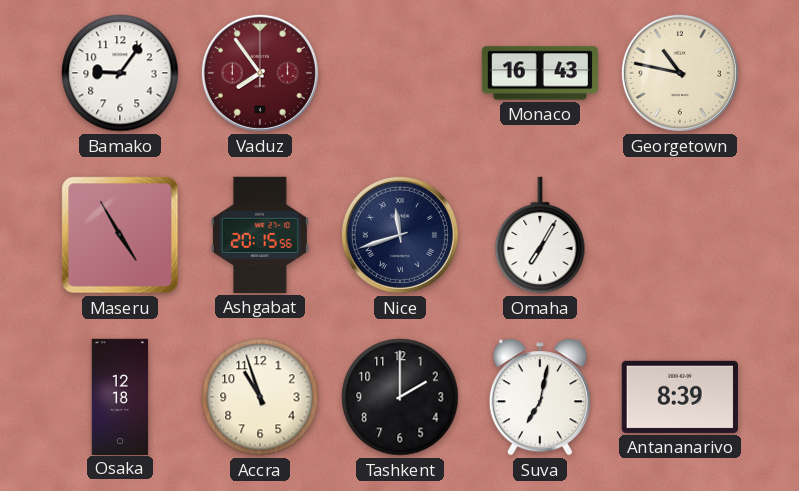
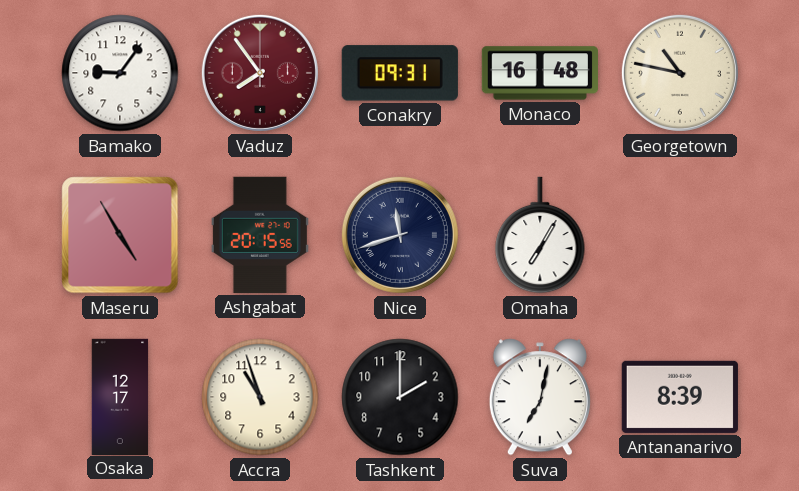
Conakry: none -> 09:31 (400, 73)
Monaco: 16:43 -> 16:48 (540, 73)
Osaka: 12:18 -> 12:17 (120, 396)
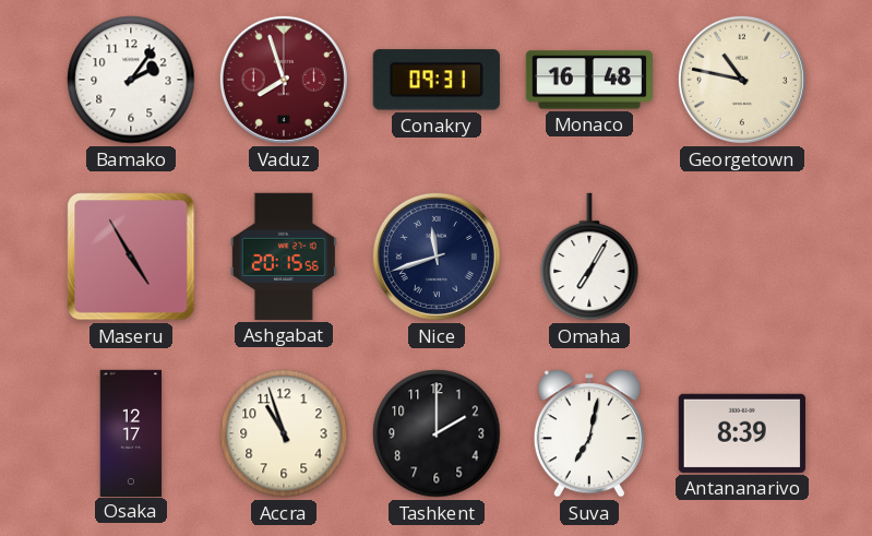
Bamako: 9:06 -> 2:06 (131, 80)
Vaduz: 7:54 -> 7:57 (284, 80)
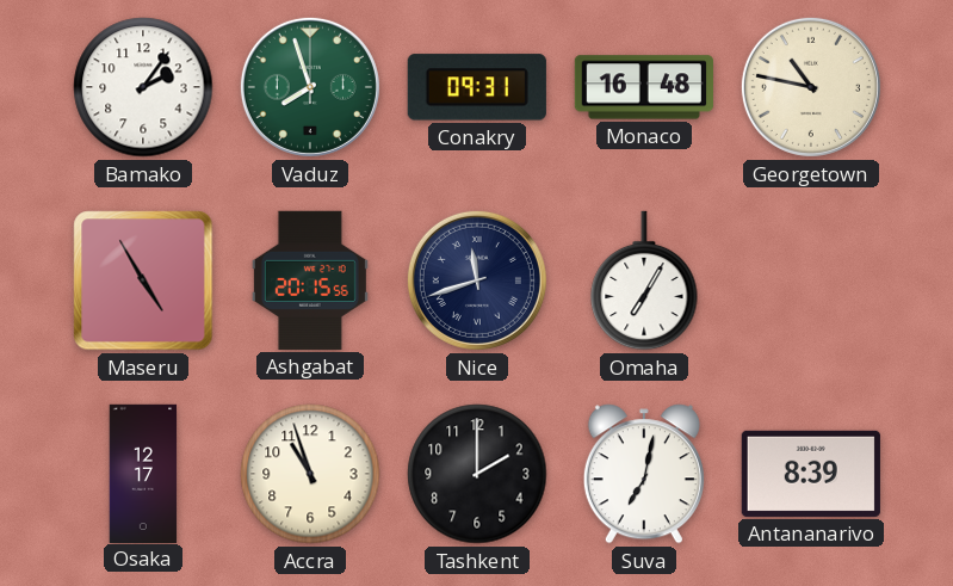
Vaduz dial: burgundy -> green (310, 87)
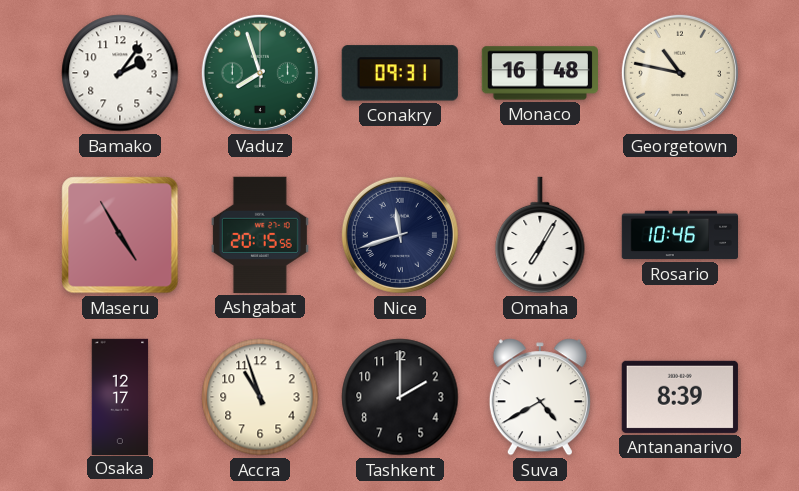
Rosario: none -> 10:46 (679, 235)
Suva: 7:02 -> 4:40 (540, 397)
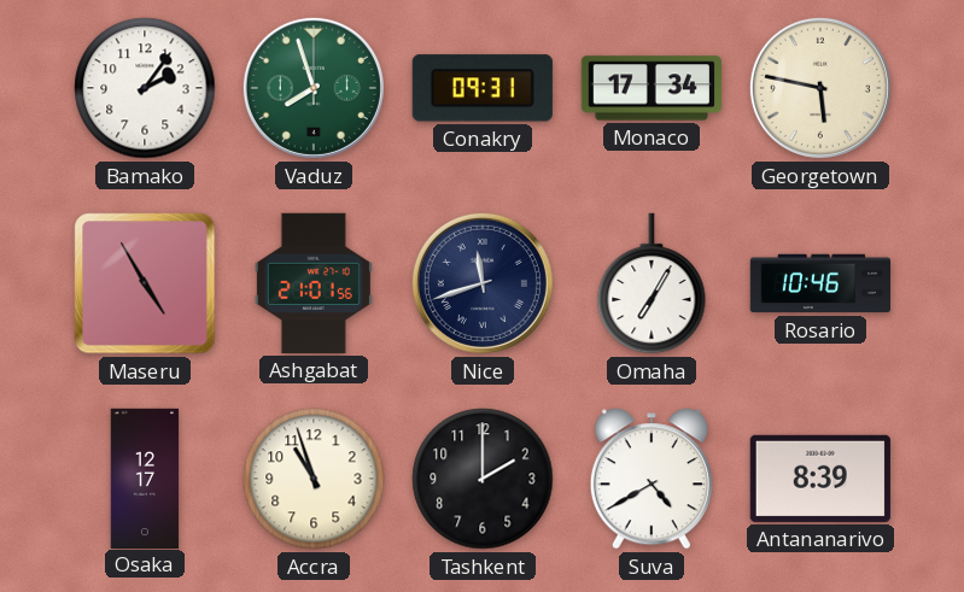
Monaco: 16:48 -> 17:34 (652, 88)
Georgetown: 10:47 -> 5:47 (820, 88)
Ashgabat: 20:15 -> 21:01 (314, 283)
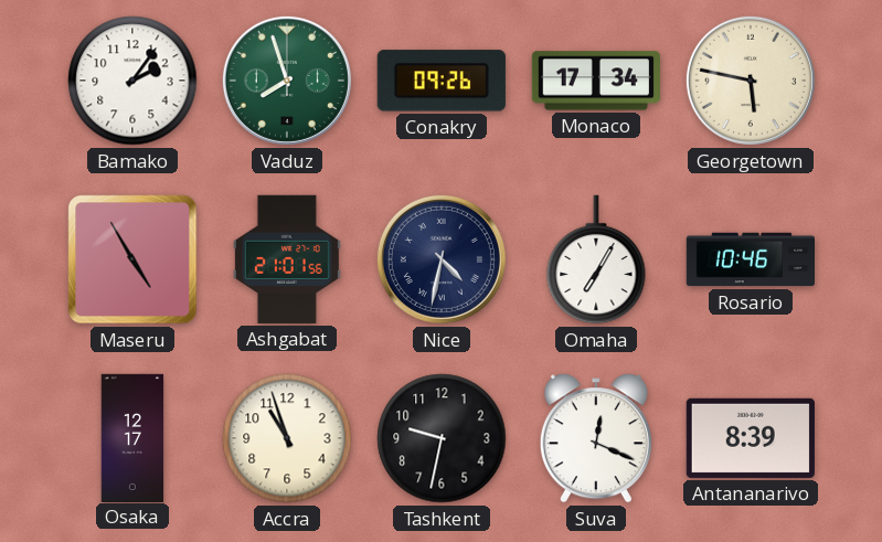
Conakry: 09:31 -> 09:26 (442, 81)
Nice: 11:42 -> 4:32 (442, 259)
Tashkent: 2:00 -> 9:32 (442, 438)
Suva: 4:40 -> 12:19 (596, 438)
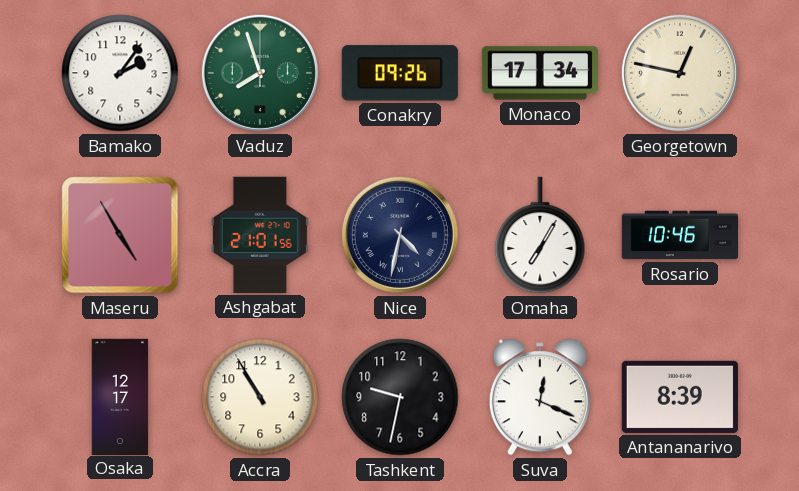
Georgetown: 5:47 -> 12:47 (680, 73)
Accra: 10:57 -> 10:55 (260, 397)
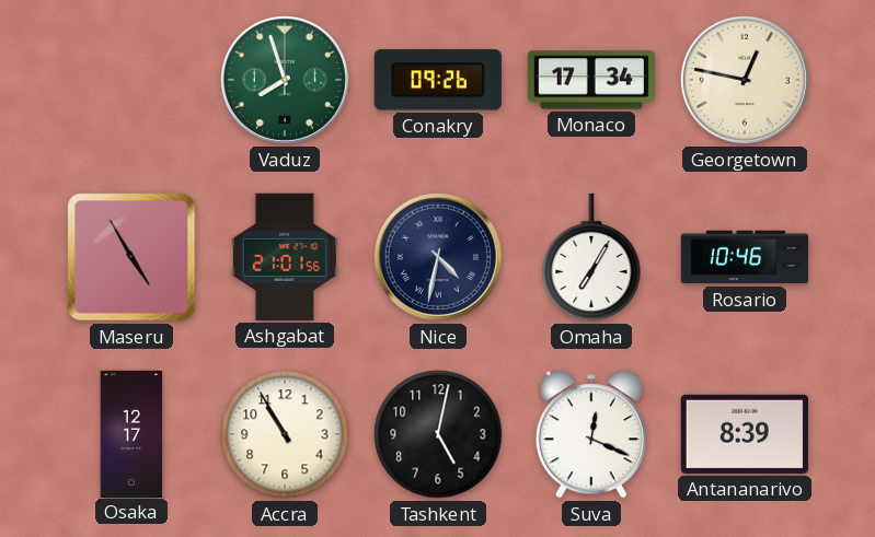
Bamako: 2:06 -> none (120, 73)
Tashkent: 9:32 -> 5:02 (438, 434)
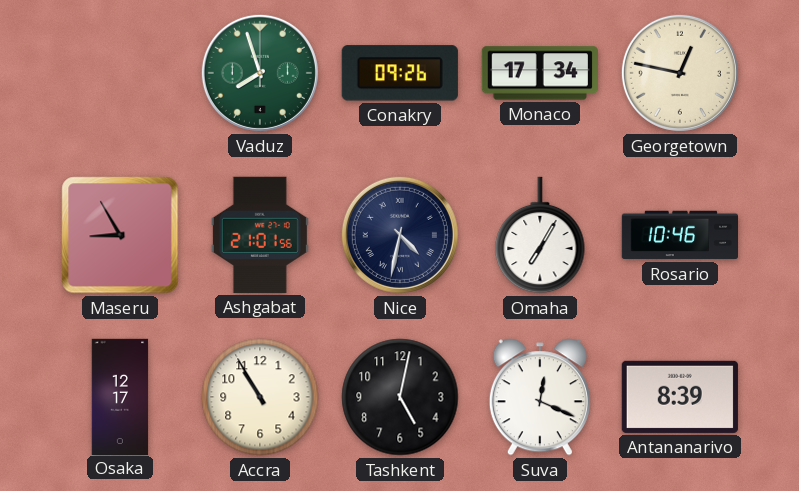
Maseru: 4:55 -> 8:55 (120, 235)
